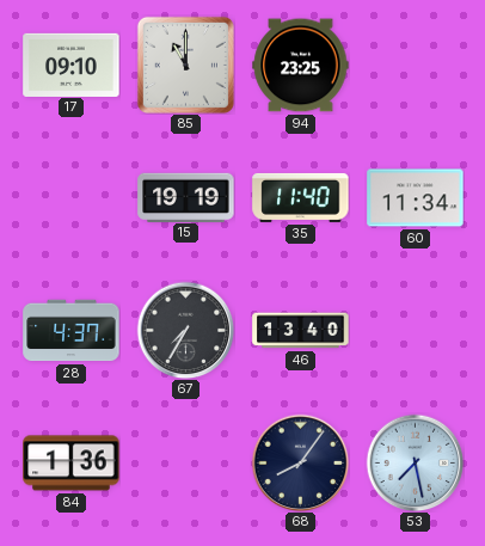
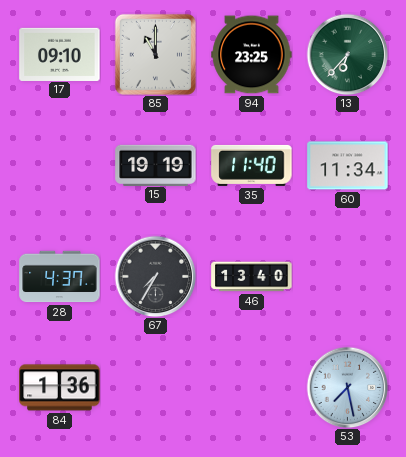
13: none -> 6:37 (347, 54)
68: 8:06 -> none (300, 462)
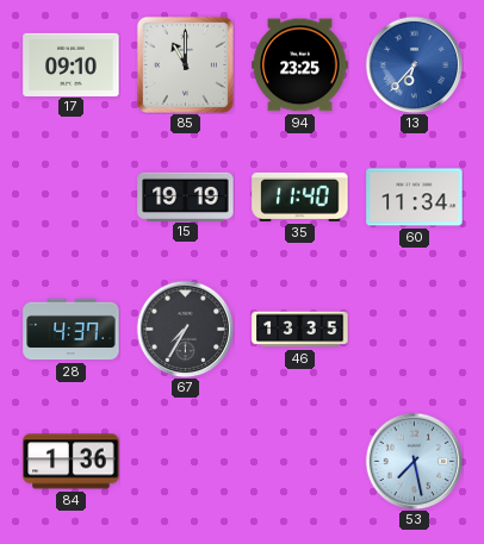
13 dial: green -> blue (414, 64)
46: 13:40 -> 13:35 (300, 330)
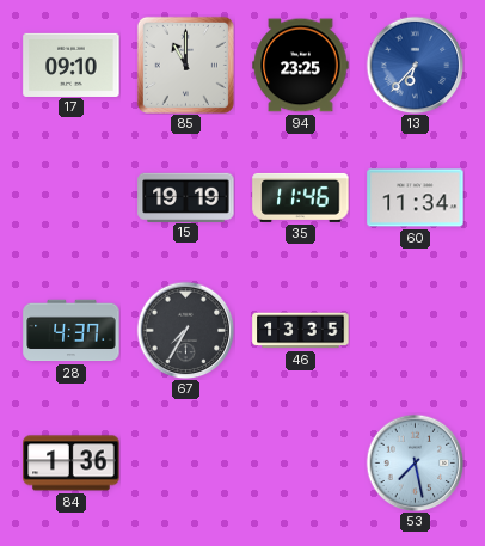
35: 11:40 -> 11:46 (301, 197)
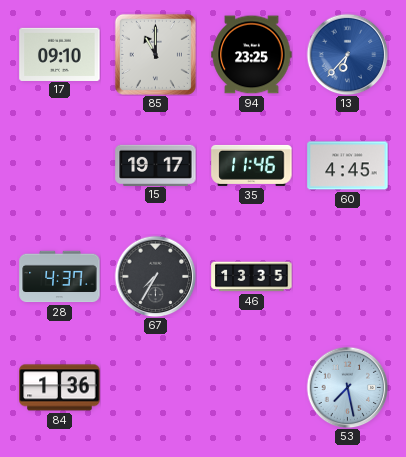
15: 19:19 -> 19:17 (156, 165)
60: 11:34 -> 4:45 (348, 166)
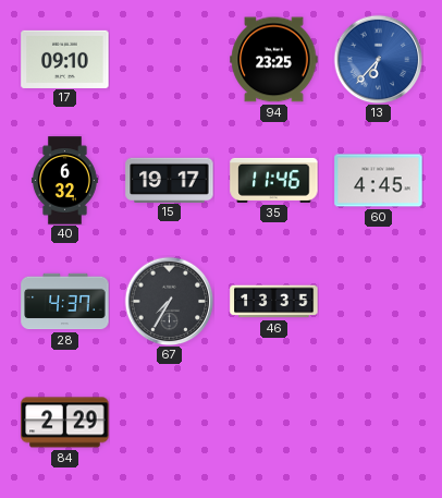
85: 11:00 -> none (155, 54)
40: none -> 6:32 (64, 181)
84: 1:36 -> 2:29 (65, 423)
53: 7:28 -> none (347, 387)
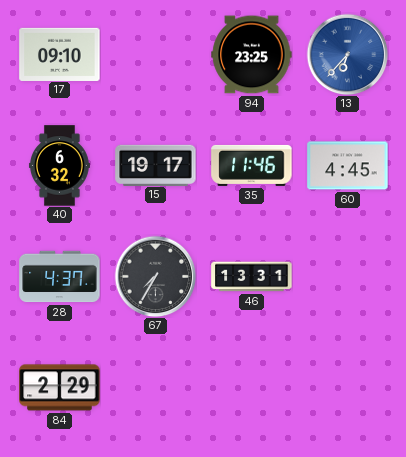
46: 13:35 -> 13:31 (252, 277)
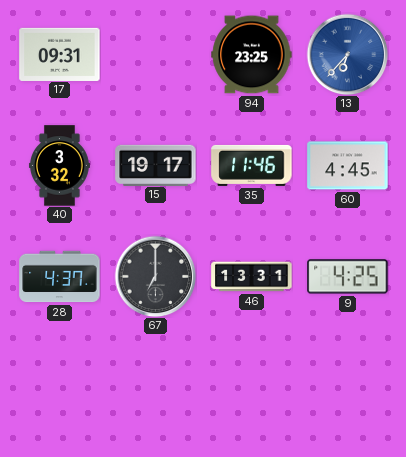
17: 09:10 -> 09:31 (60, 54)
40: 6:32 -> 3:32 (59, 166)
67: 7:35 -> 7:00 (155, 276)
9: none -> 4:25 (348, 277)
84: 2:29 -> none (60, 388)
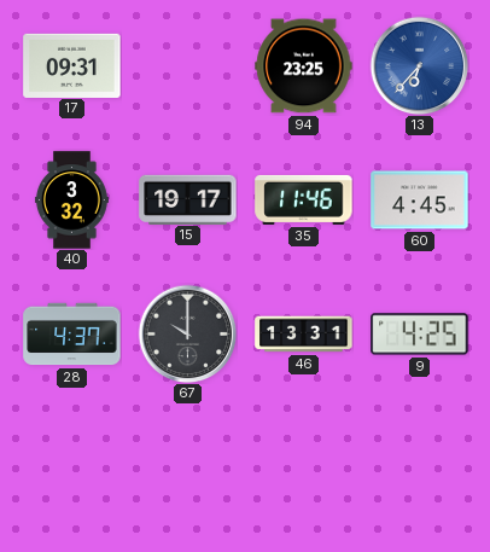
67: 7:00 -> 10:00 (187, 333)
